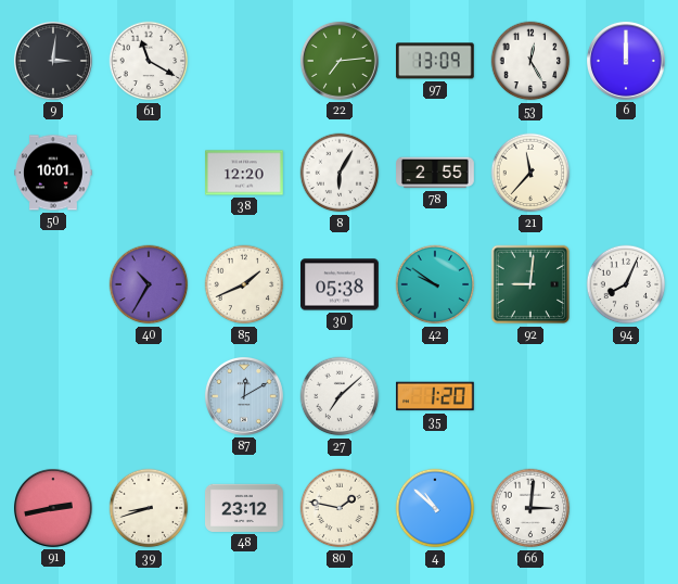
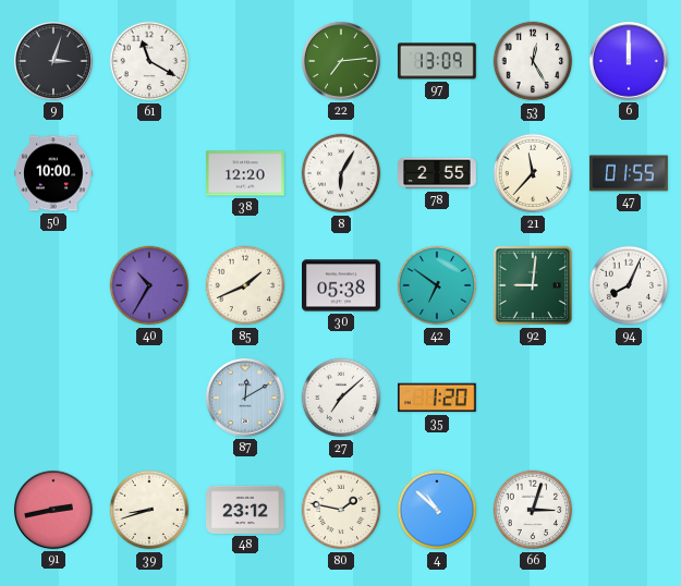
9: 3:01 -> 3:03 (53, 61)
50: 10:01 -> 10:00 (54, 173)
47: none -> 01:55 (629, 173)
42: 9:51 -> 6:51 (437, 285)
66: 3:01 -> 3:03 (533, 510)
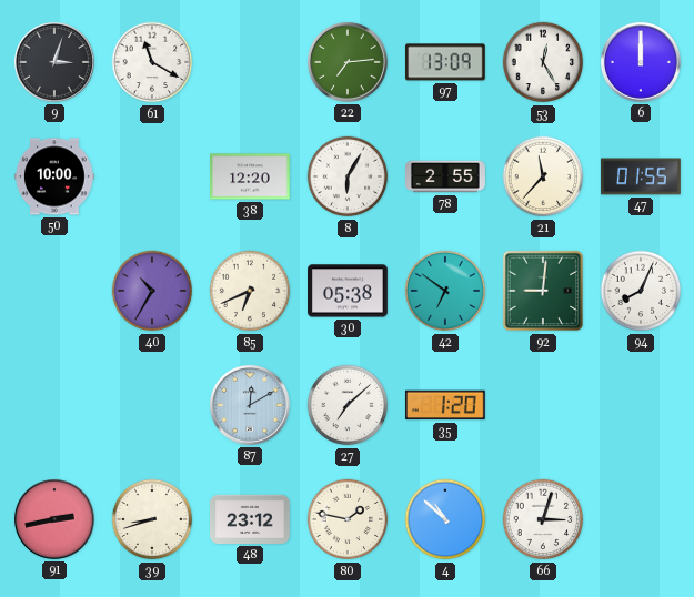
85: 1:41 -> 6:41 (250, 291)
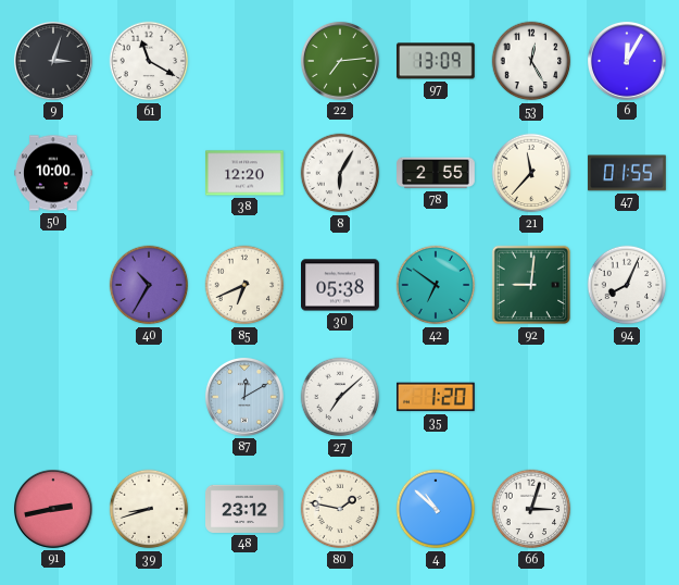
6: 12:00 -> 12:05 (627, 61)
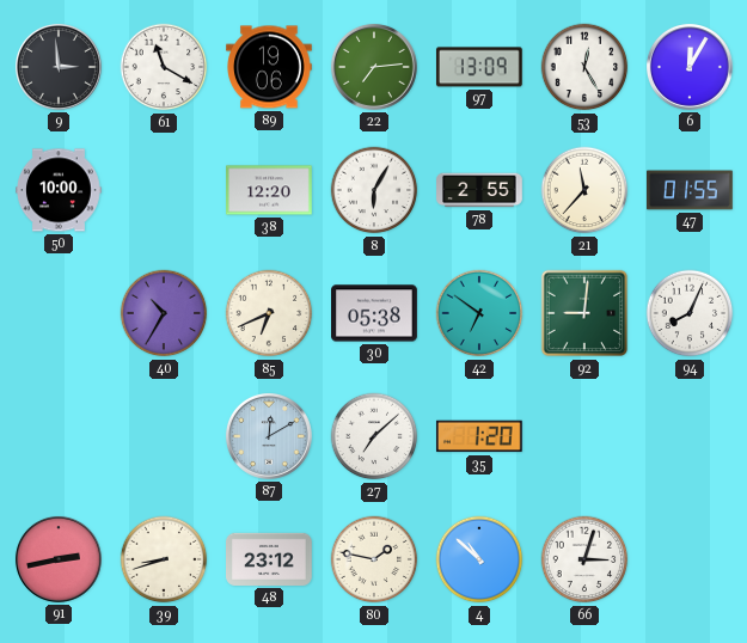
9: 3:03 -> 2:59 (59, 67)
89: none -> 19:06 (270, 67)
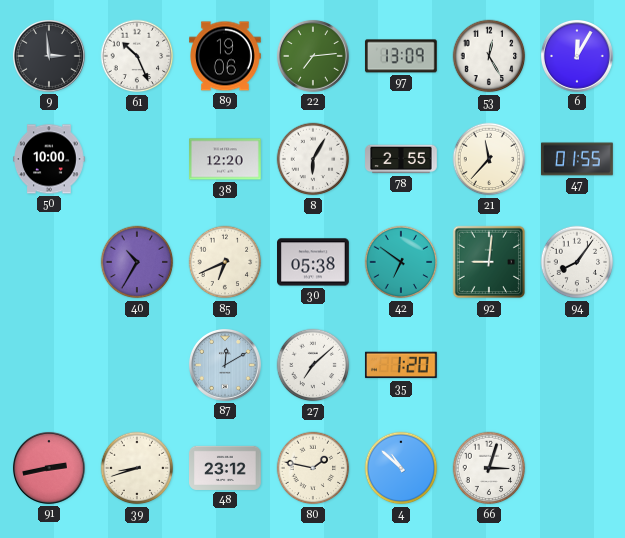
61: 11:20 -> 10:26 (137, 56)
94: 8:04 -> 8:06 (577, 262)
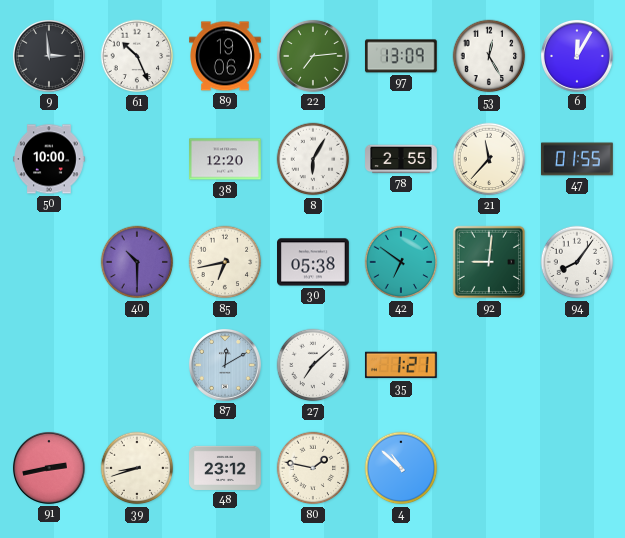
40: 10:35 -> 10:30 (137, 262)
85: 6:41 -> 6:43 (225, 262)
35: 1:20 -> 1:21 (401, 365)
66: 3:03 -> none (489, 468)
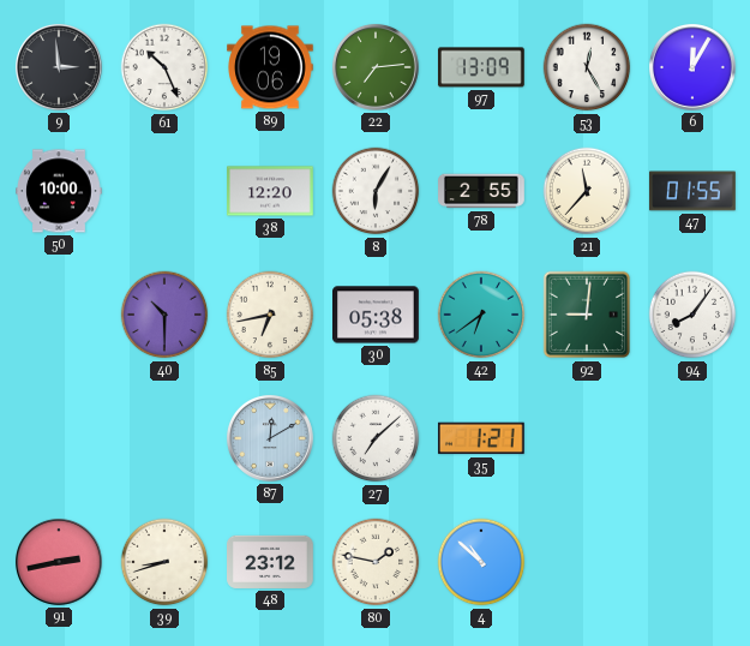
42: 6:51 -> 6:39 (481, 315)
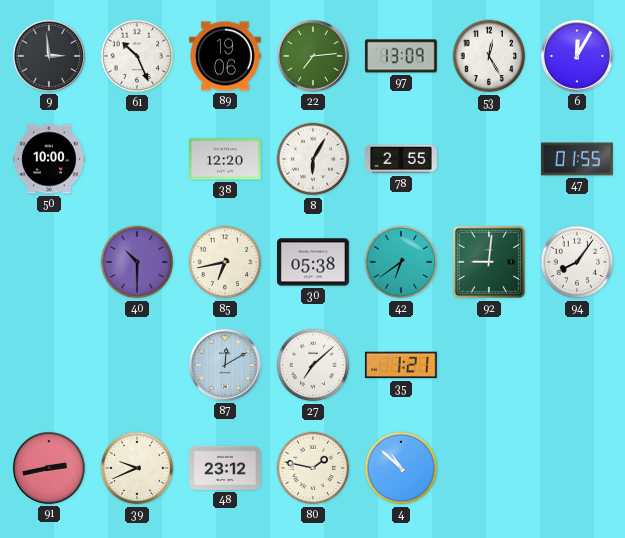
21: 11:37 -> none (587, 191)
39: 8:42 -> 9:41 (137, 468)
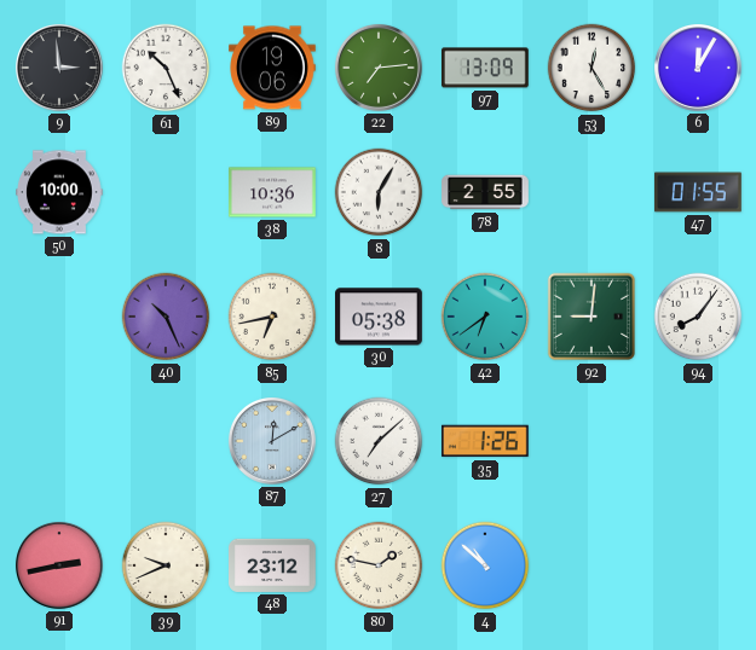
38: 12:20 -> 10:36 (273, 192)
40: 10:30 -> 10:26 (166, 317)
35: 1:21 -> 1:26 (485, 441)
